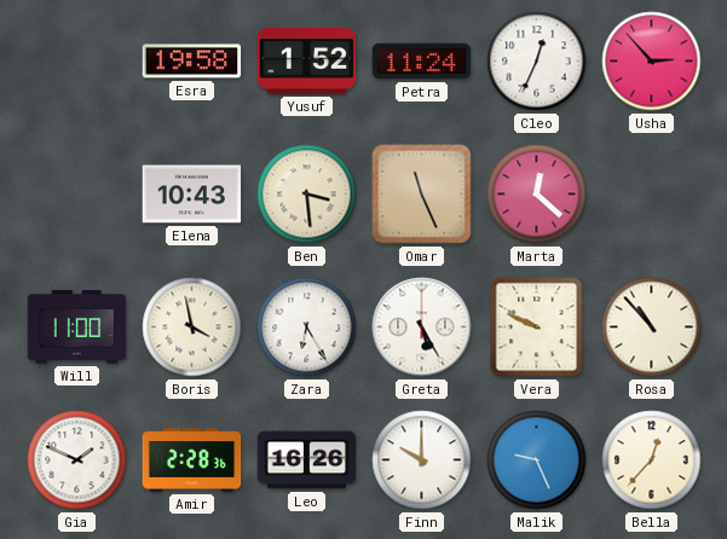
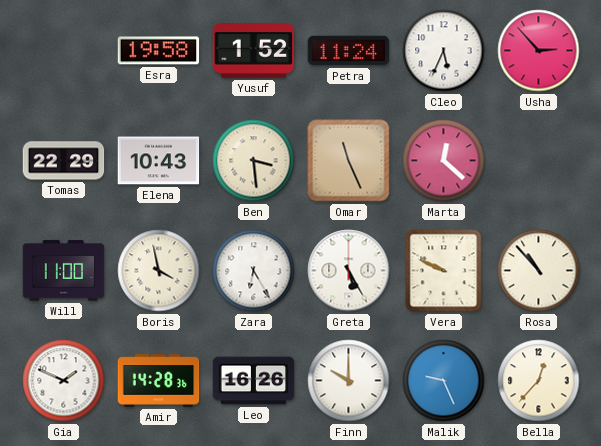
Cleo: 12:34 -> 5:34 (444, 51)
Tomas: none -> 22:29 (64, 161)
Amir: 2:28 -> 14:28 (159, 381)
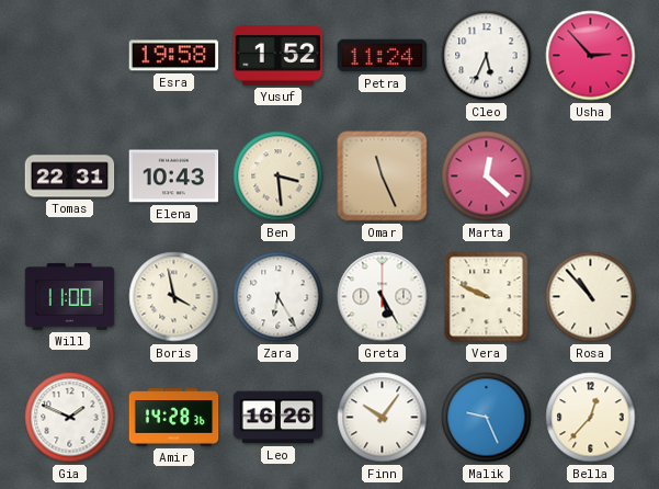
Tomas: 22:29 -> 22:31 (70, 177)
Finn: 10:00 -> 10:06 (383, 418)
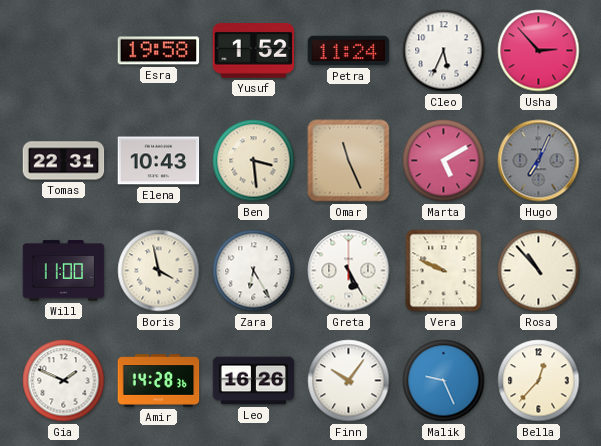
Marta: 12:22 -> 5:10 (444, 161)
Hugo: none -> 7:04 (539, 161)
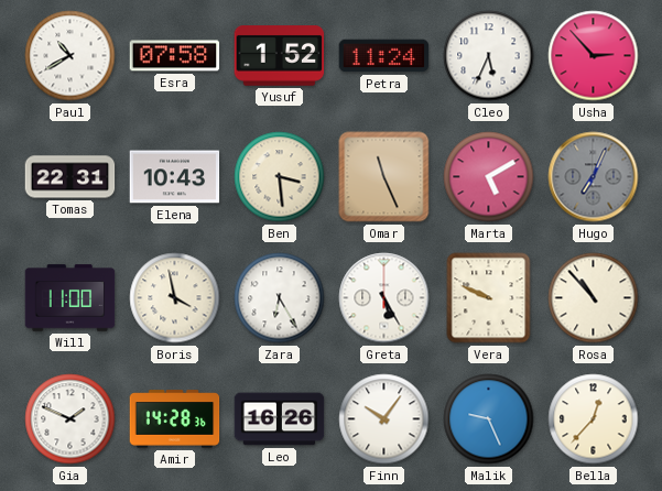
Paul: none -> 10:40 (70, 56)
Esra: 19:58 -> 07:58 (175, 56)
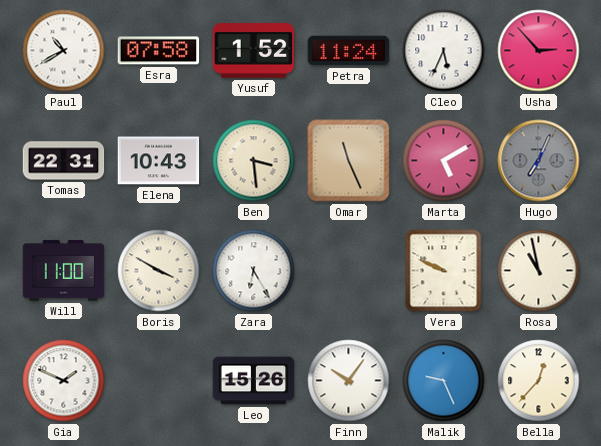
Boris: 3:58 -> 3:50 (159, 271)
Greta: 5:25 -> none (384, 298)
Rosa: 10:53 -> 10:58 (539, 271)
Amir: 14:28 -> none (175, 419)
Leo: 16:26 -> 15:26 (254, 381)
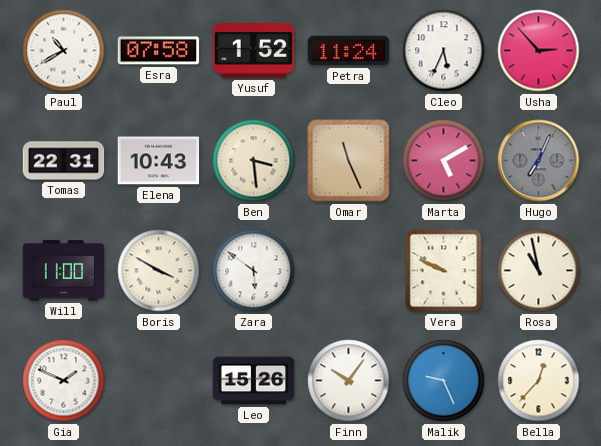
Zara: 6:25 -> 5:51 (254, 271)
